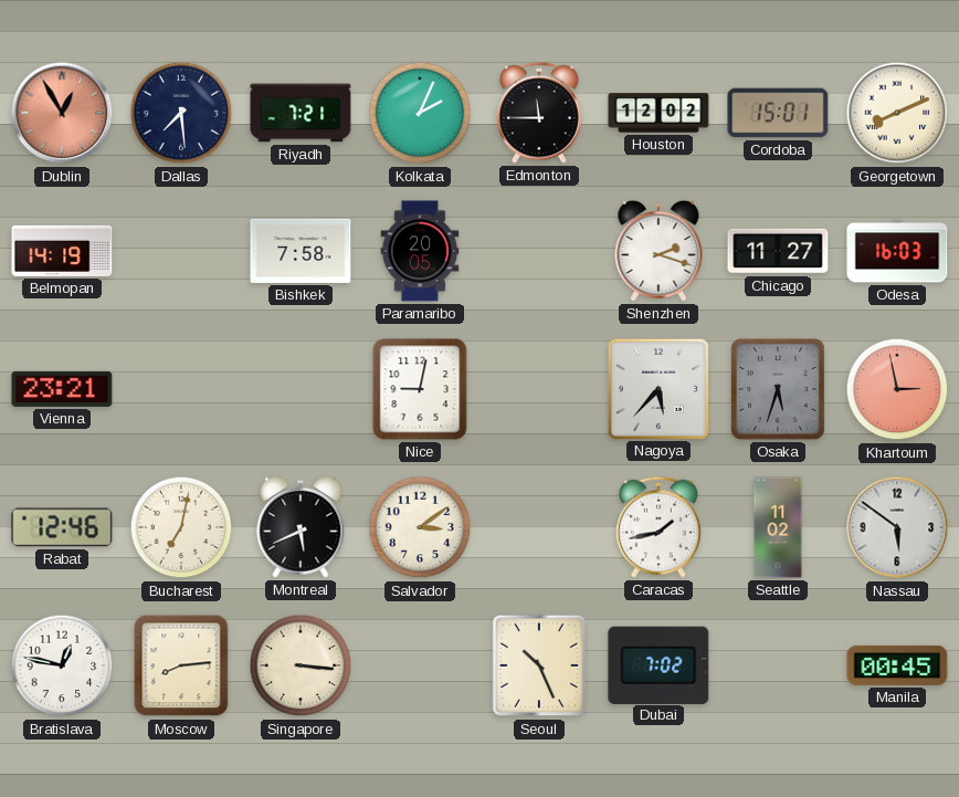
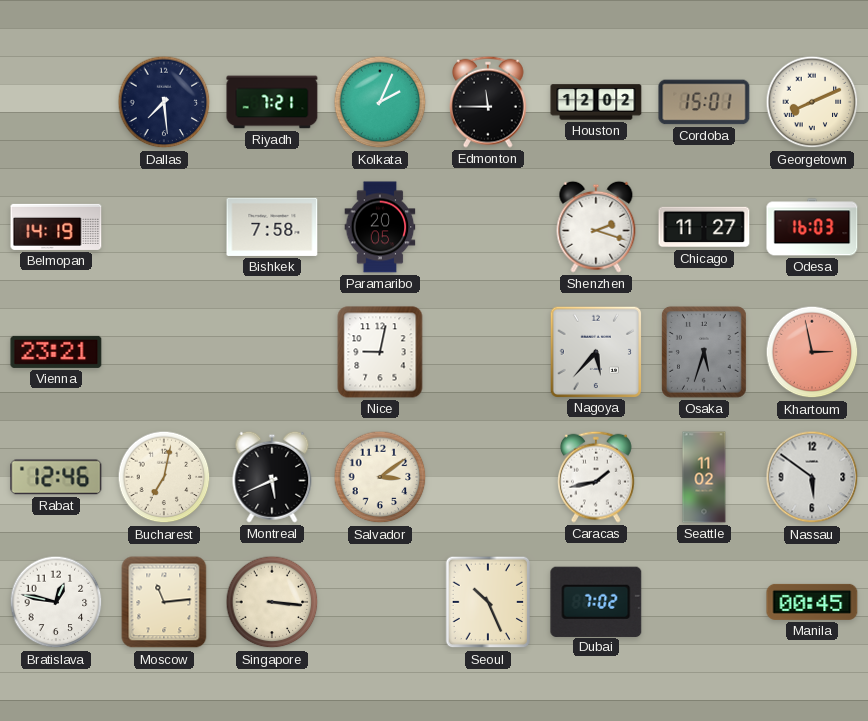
Dublin: 12:55 -> none (62, 113)
Moscow: 8:14 -> 11:14 (164, 602)
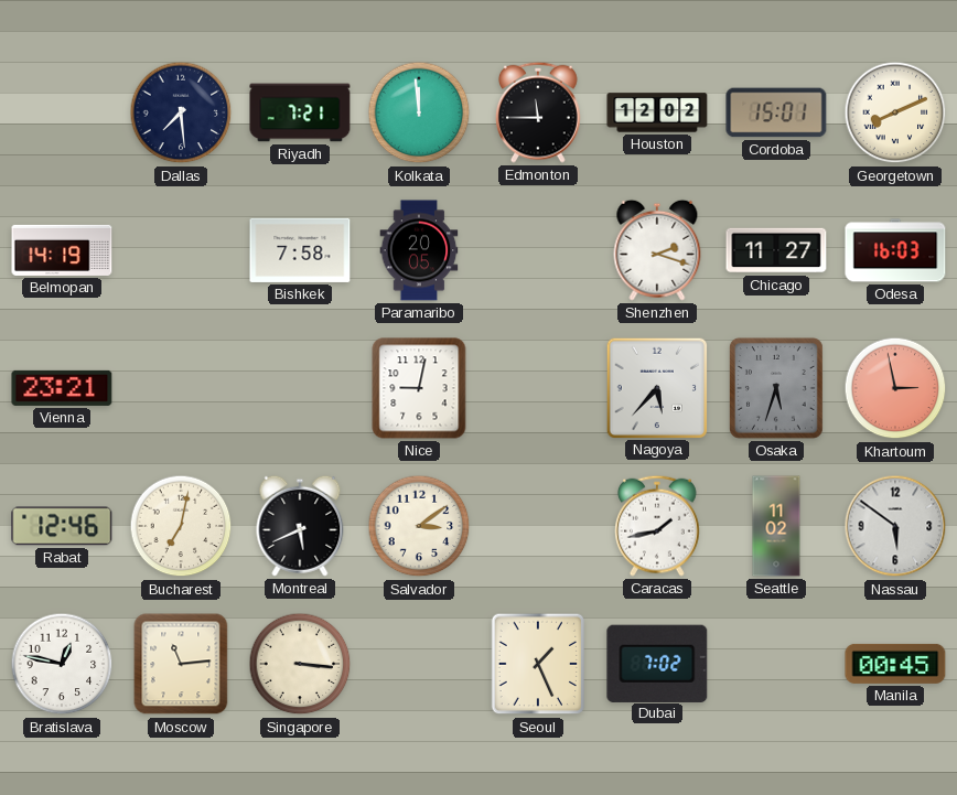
Kolkata: 2:04 -> 11:59 (419, 112)
Seoul: 10:26 -> 1:26 (538, 664)
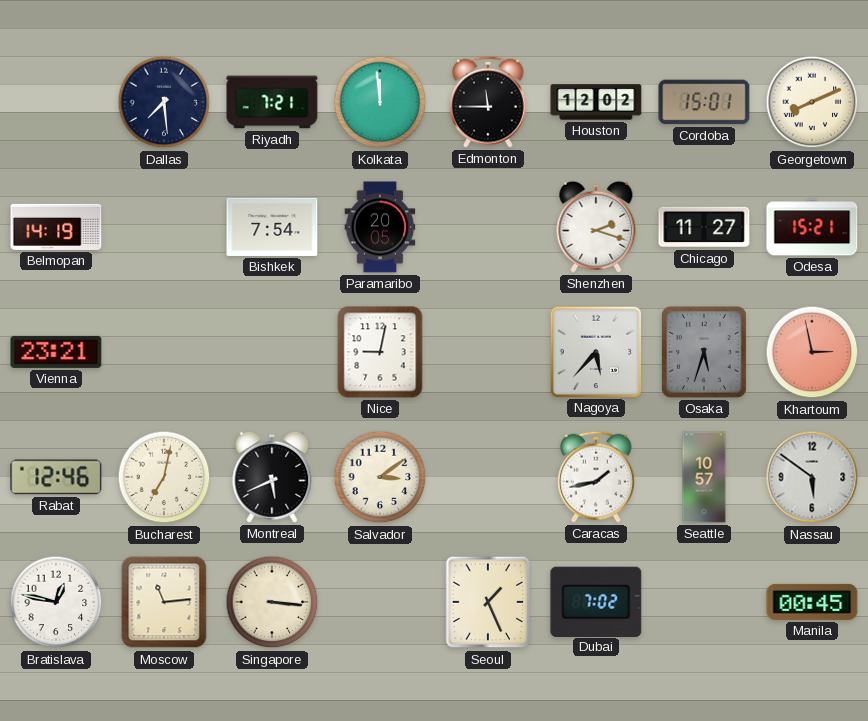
Bishkek: 7:58 -> 7:54 (272, 227)
Odesa: 16:03 -> 15:21 (812, 227)
Seattle: 11:02 -> 10:57 (704, 477)
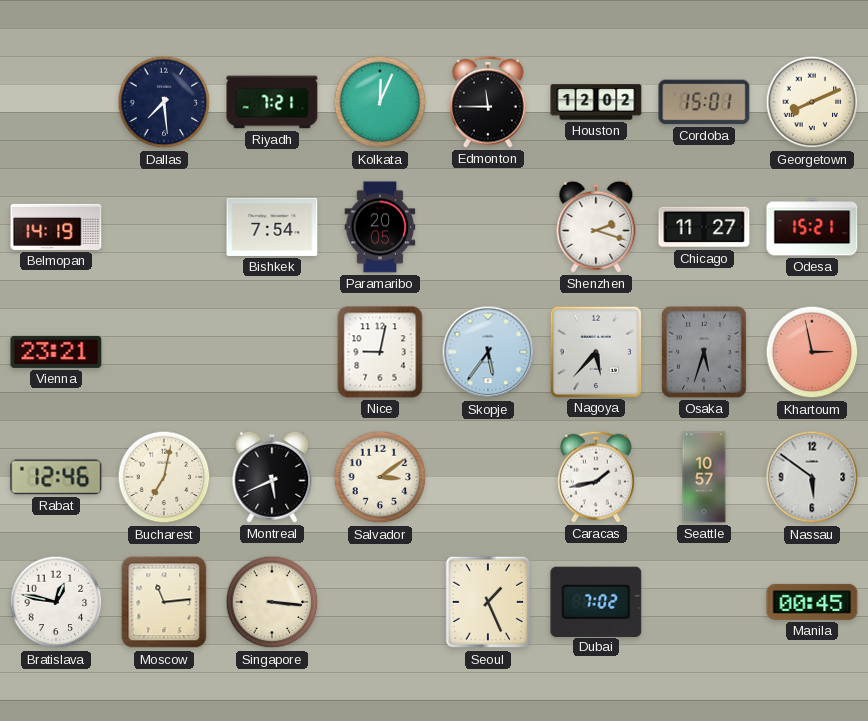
Kolkata: 11:59 -> 12:04 (380, 102)
Skopje: none -> 5:36 (488, 352)
